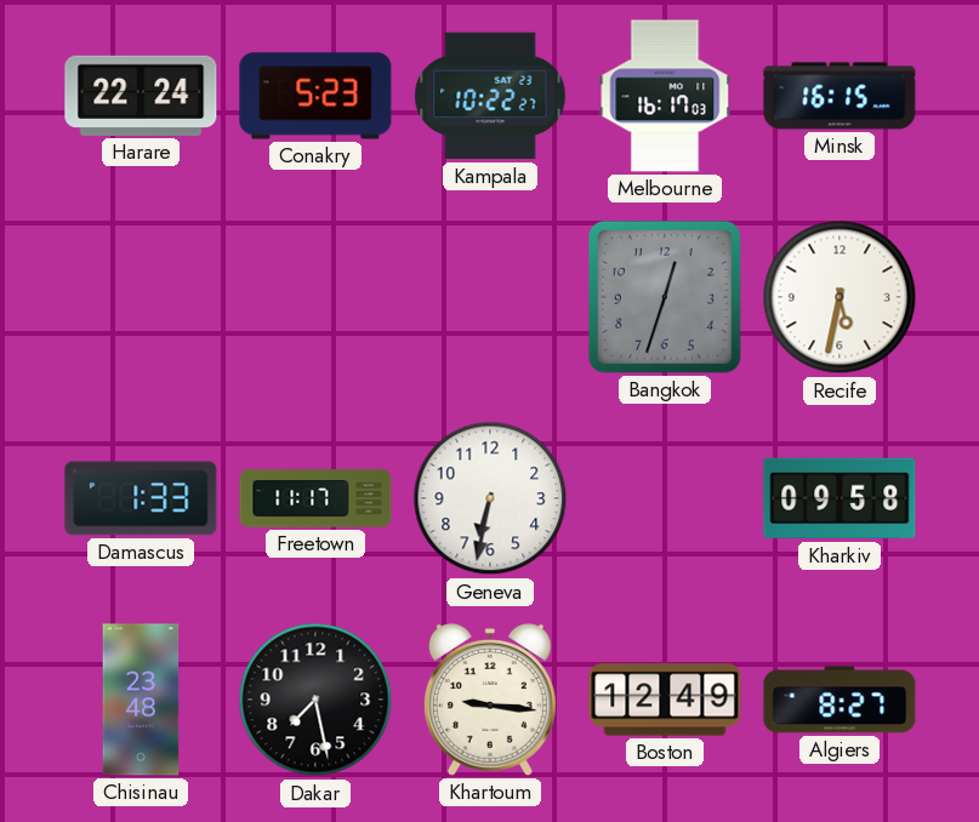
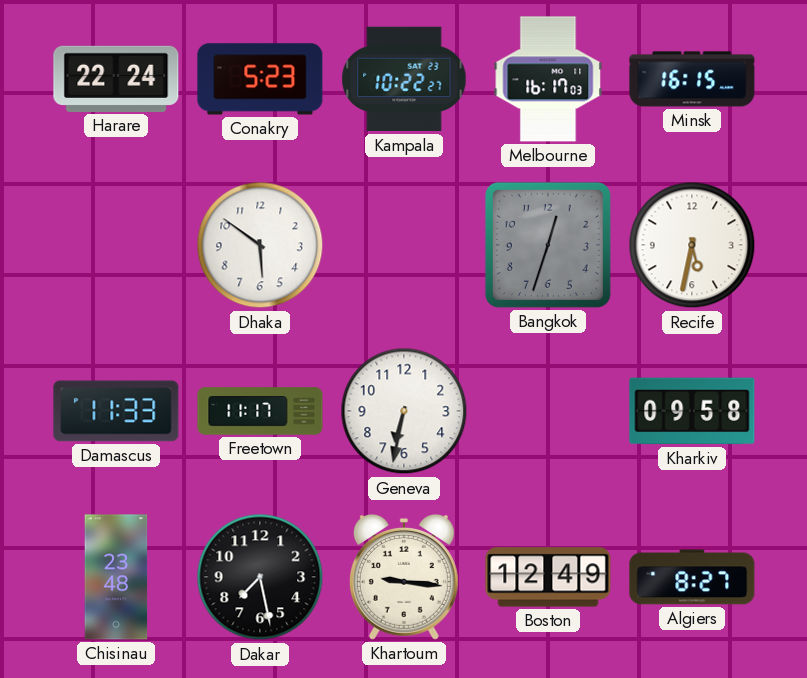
Dhaka: none -> 5:51 (260, 245)
Damascus: 1:33 -> 11:33 (116, 411)
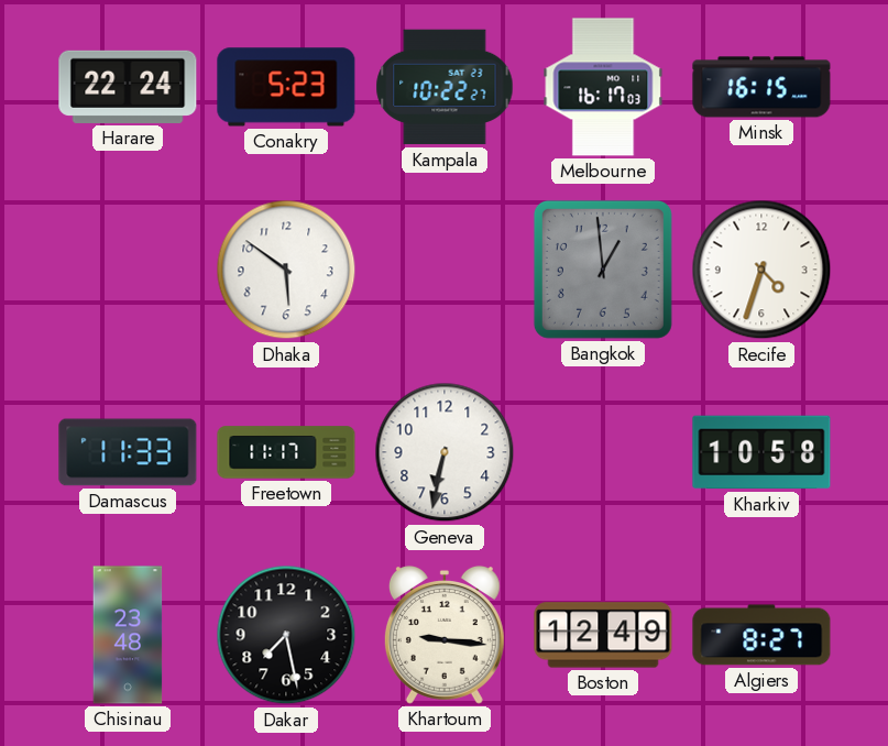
Bangkok: 12:33 -> 12:59 (603, 270)
Recife: 5:32 -> 4:33 (761, 270)
Kharkiv: 09:58 -> 10:58 (761, 452)
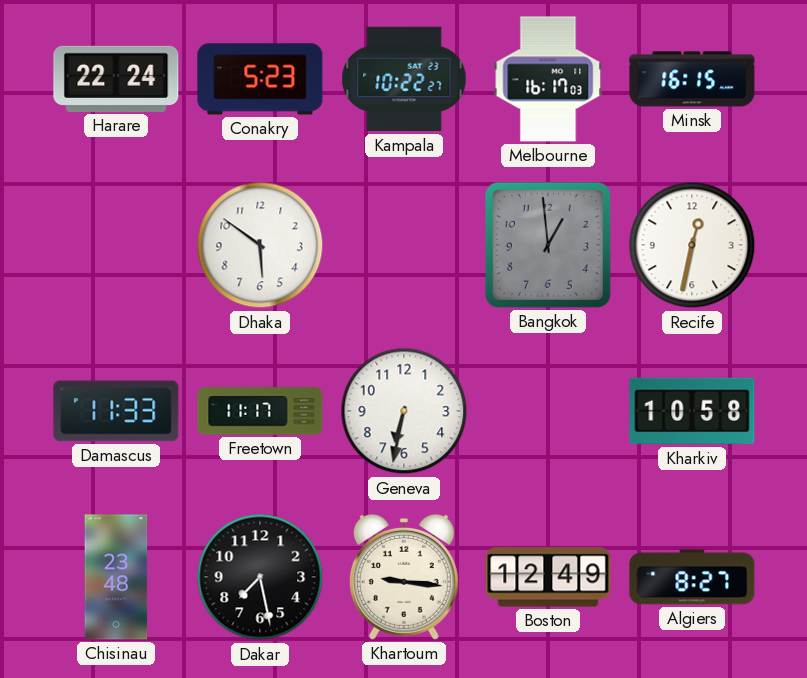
Recife: 4:33 -> 12:32 (692, 245)
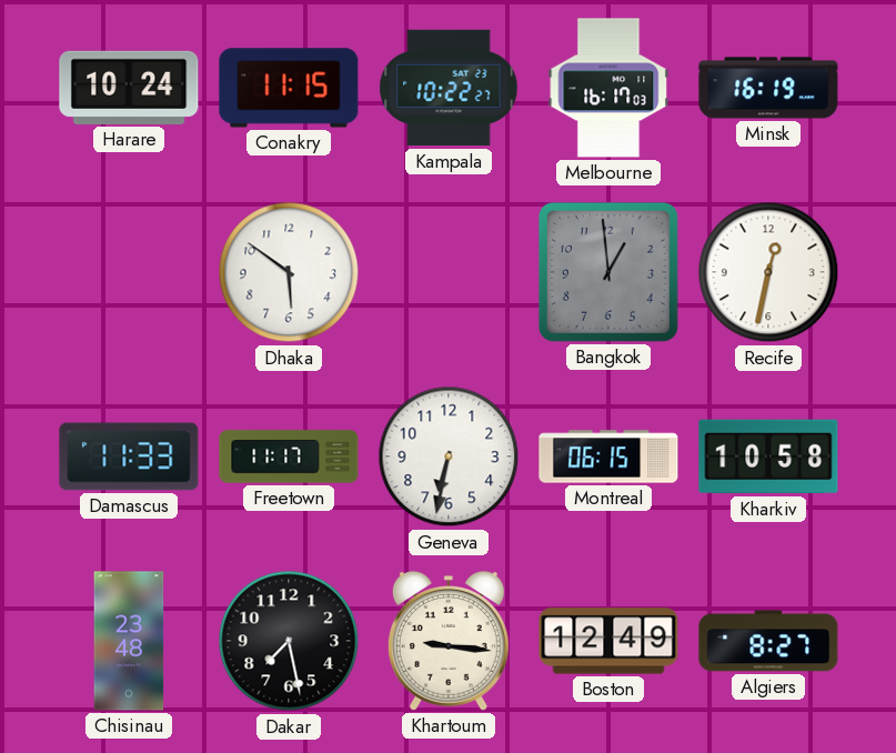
Harare: 22:24 -> 10:24 (129, 88)
Conakry: 5:23 -> 11:15 (289, 88)
Minsk: 16:15 -> 16:19 (768, 88)
Montreal: none -> 06:15 (608, 456)
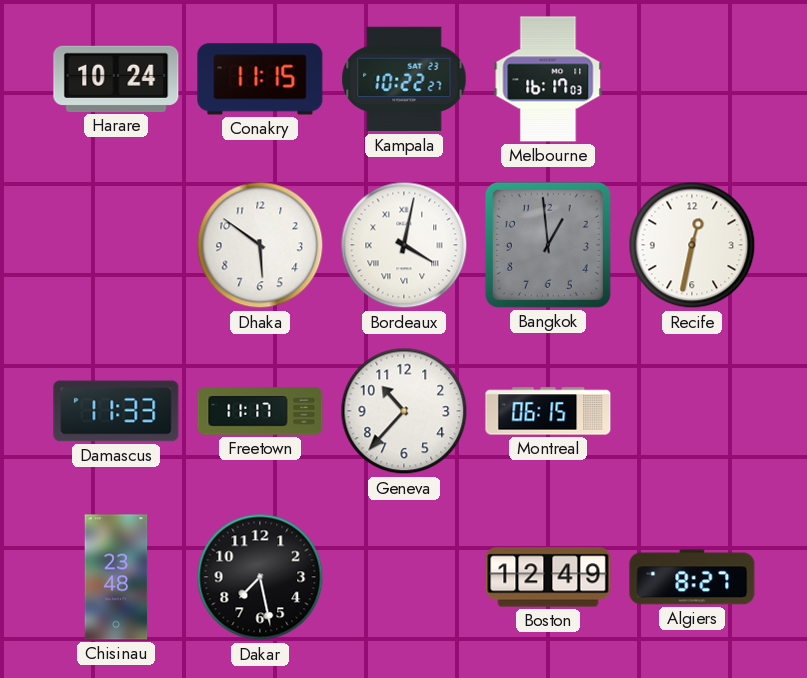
Minsk: 16:19 -> none (768, 88)
Bordeaux: none -> 4:02 (404, 245)
Geneva: 6:32 -> 10:37 (404, 411)
Kharkiv: 10:58 -> none (768, 456)
Khartoum: 9:16 -> none (449, 641)
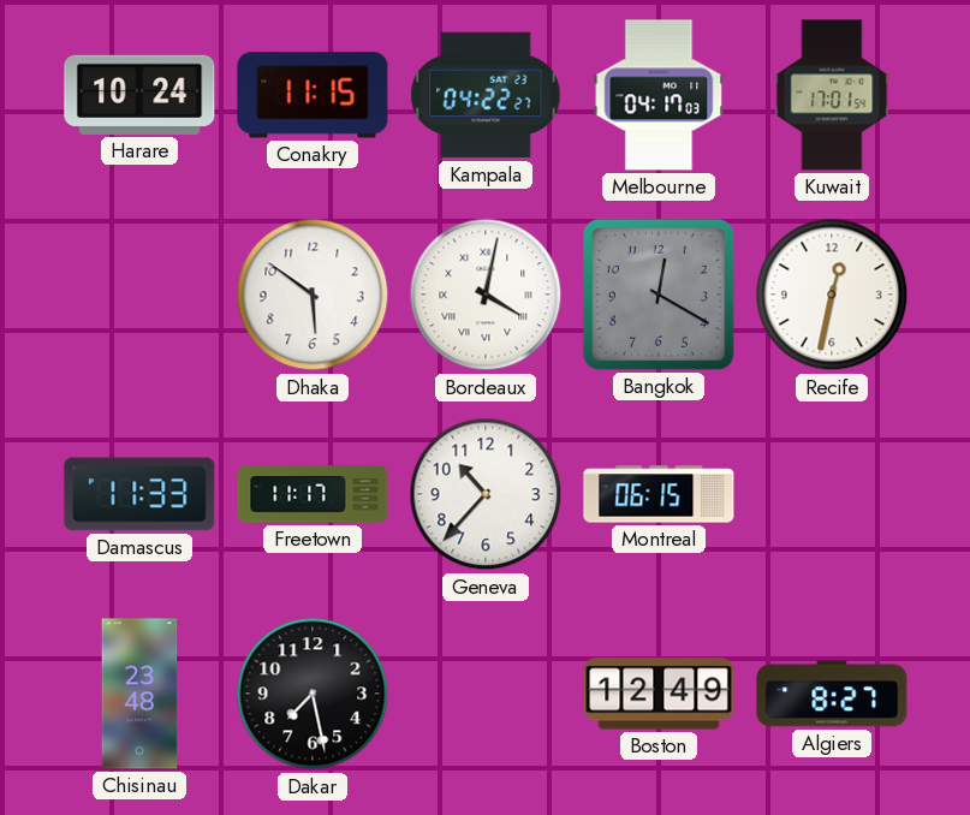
Kampala: 10:22 -> 04:22 (486, 95)
Melbourne: 16:17 -> 04:17 (659, 95)
Kuwait: none -> 17:01 (832, 95)
Bangkok: 12:59 -> 12:20 (659, 295)
